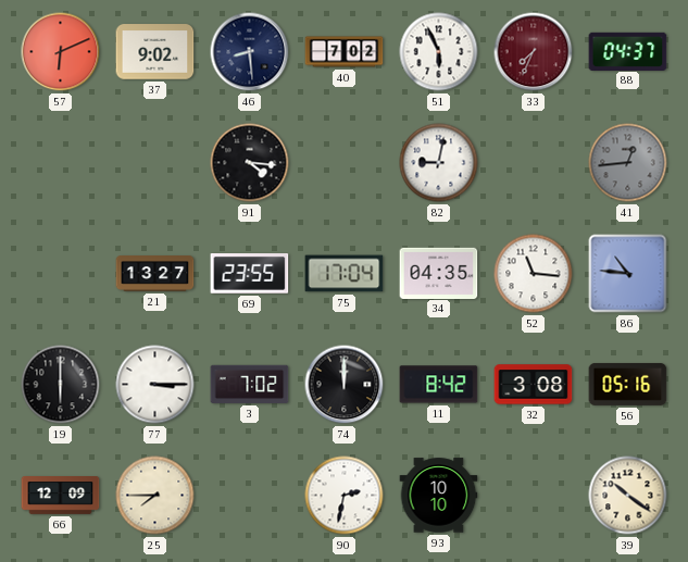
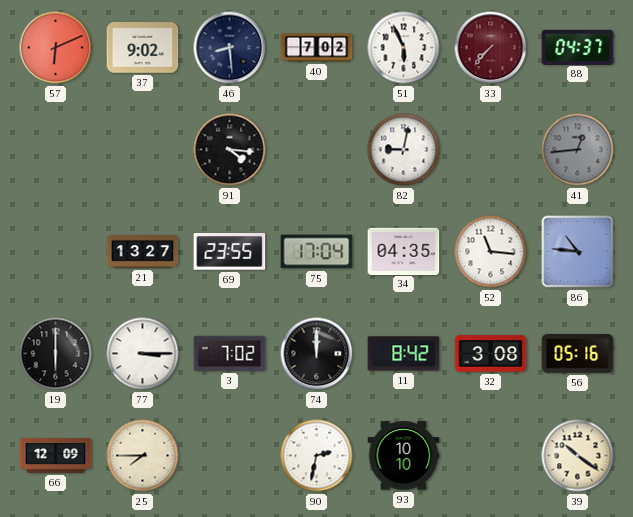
33: 7:34 -> 7:37 (491, 48)
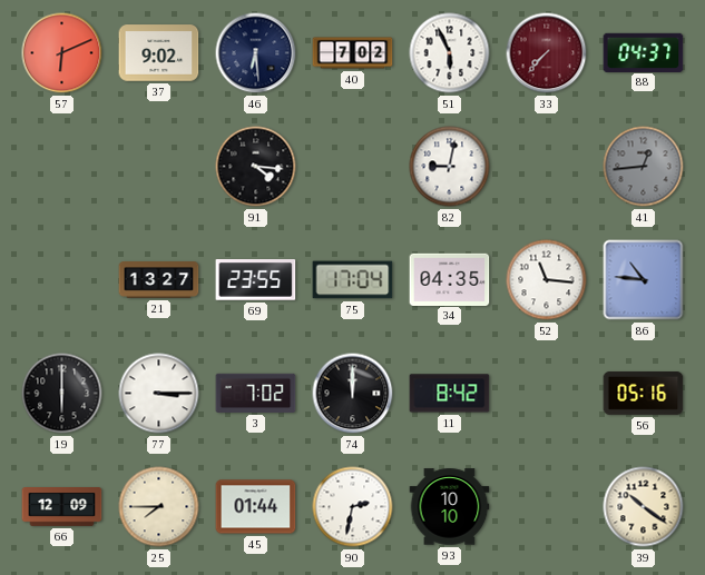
46: 8:29 -> 6:29 (256, 53)
32: 3:08 -> none (491, 354)
45: none -> 01:44 (256, 507)
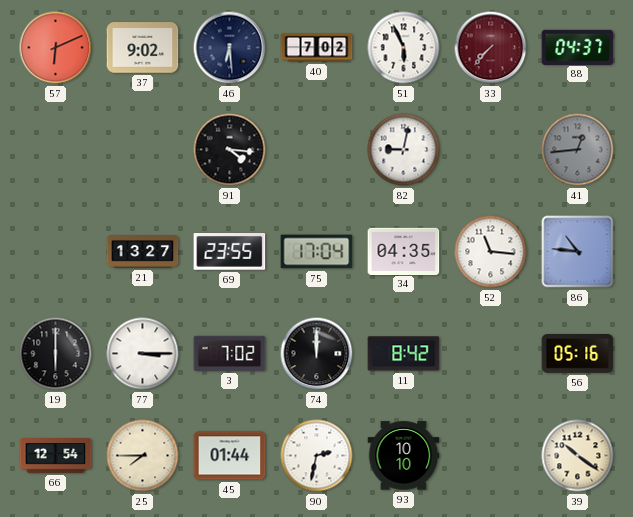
66: 12:09 -> 12:54 (56, 456)
